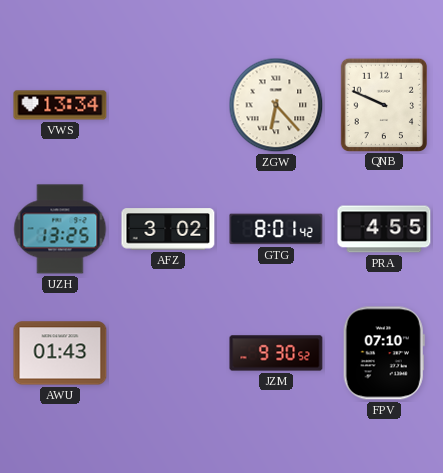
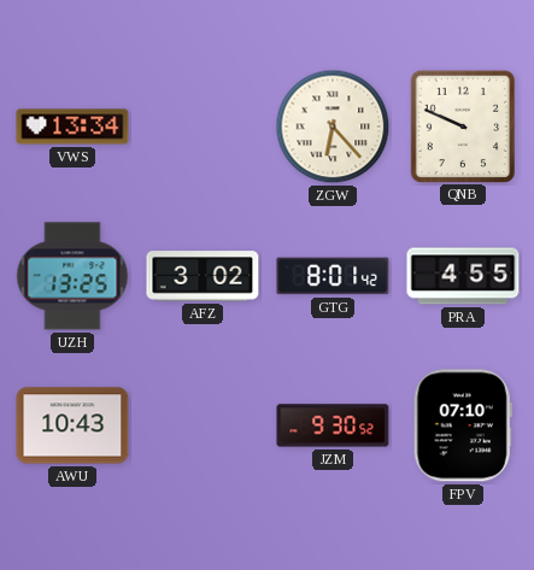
AWU: 01:43 -> 10:43 (72, 425)
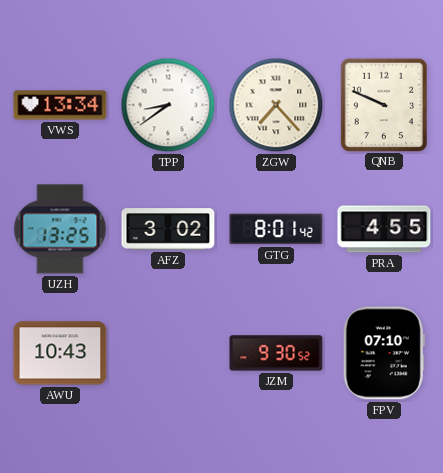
TPP: none -> 8:39 (168, 105)
ZGW: 6:23 -> 7:23 (276, 105)
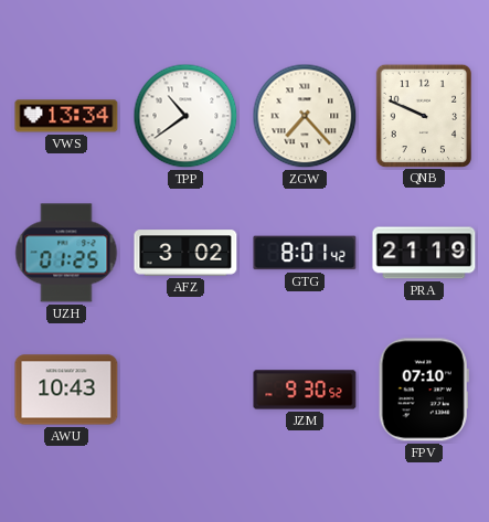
TPP: 8:39 -> 10:39 (185, 116)
UZH: 13:25 -> 01:25 (66, 253)
PRA: 4:55 -> 21:19 (424, 253)
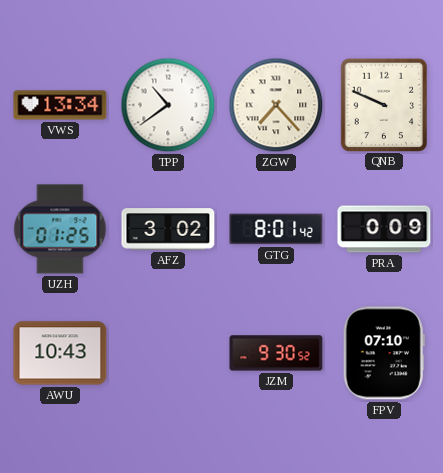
PRA: 21:19 -> 0:09 (384, 229)
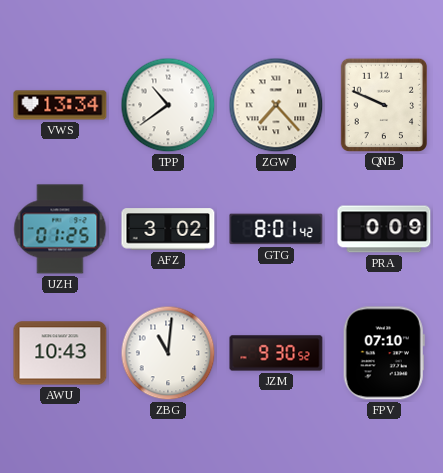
ZBG: none -> 11:01 (168, 353)
